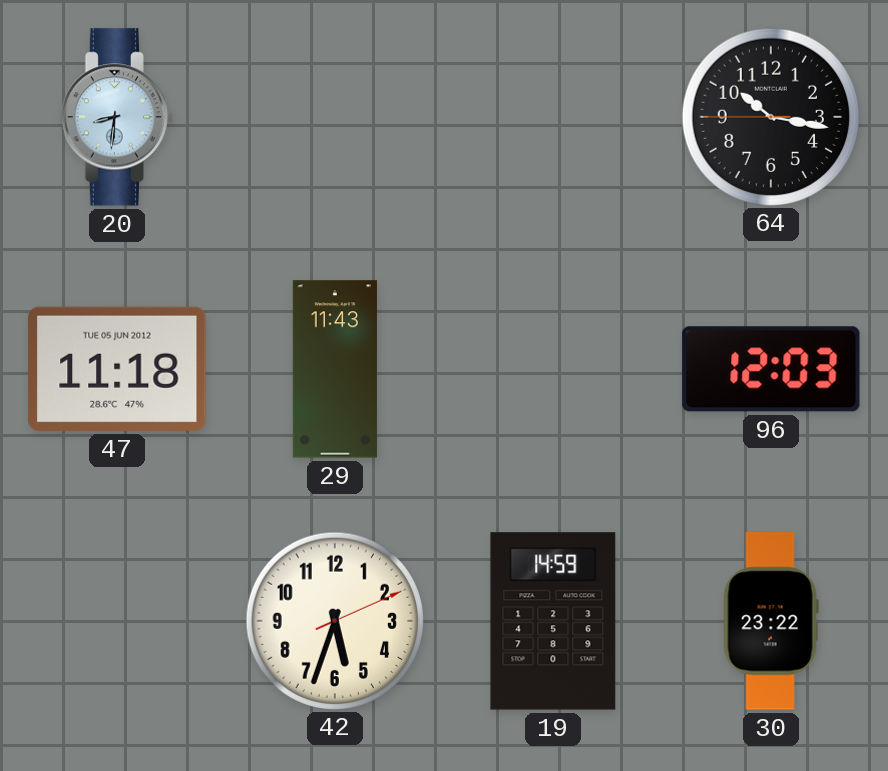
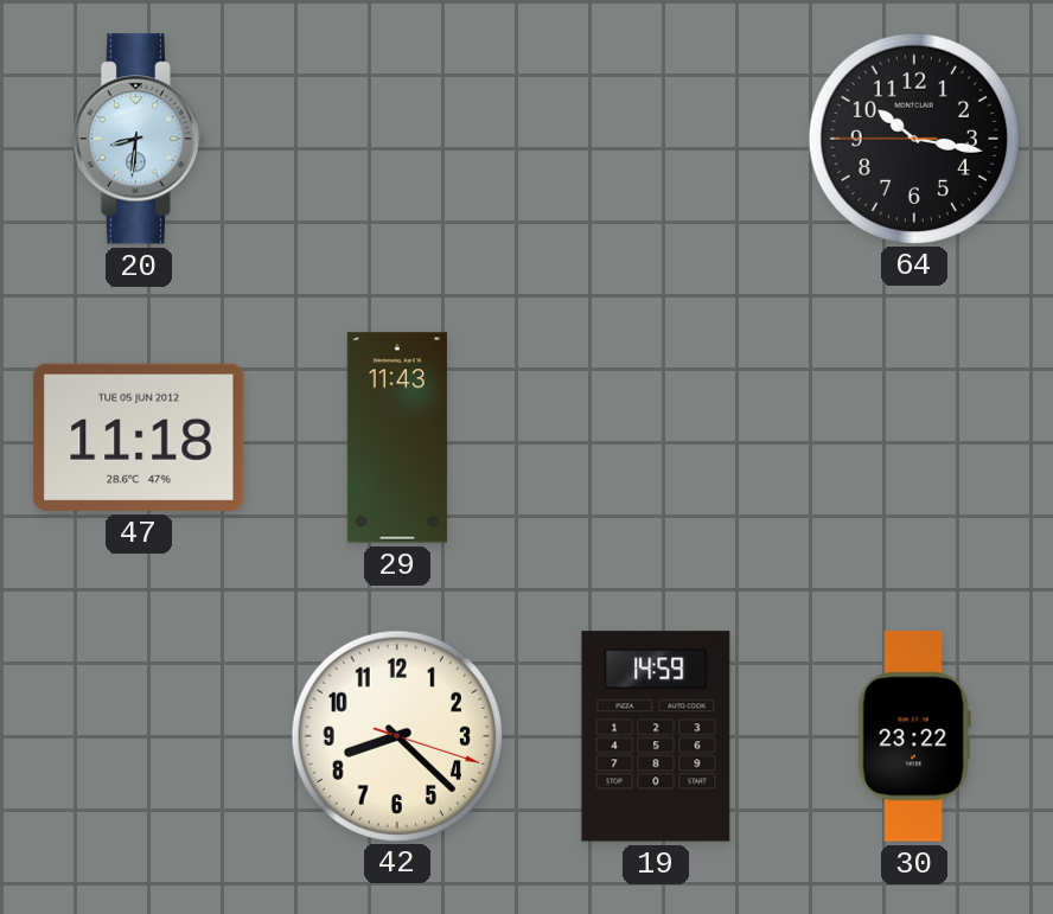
96: 12:03 -> none (771, 369)
42: 5:33 -> 8:22 (396, 735)
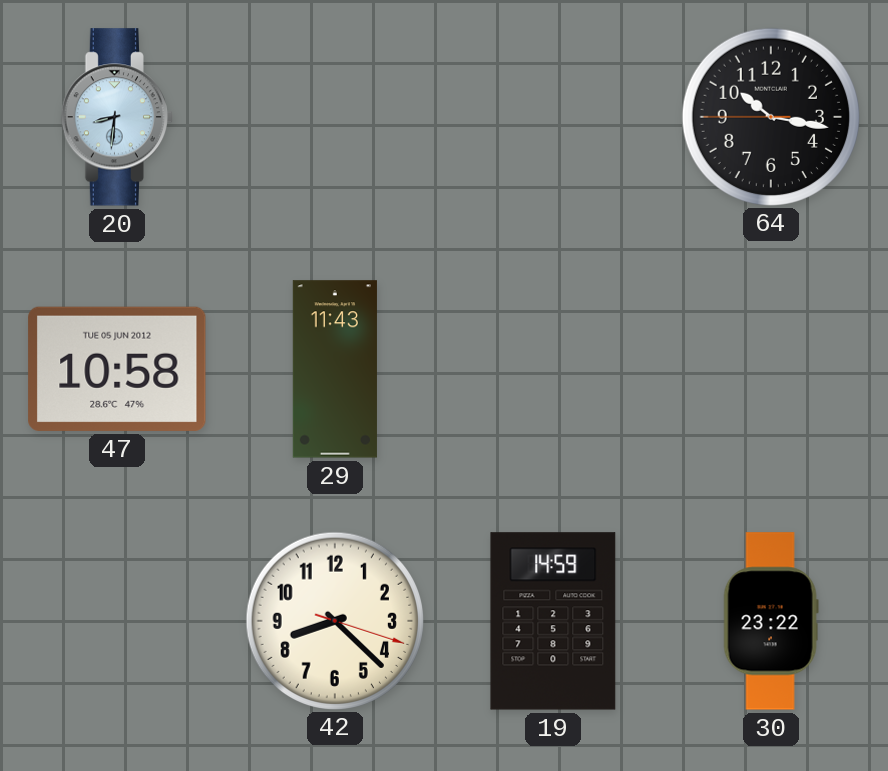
47: 11:18 -> 10:58 (117, 369)
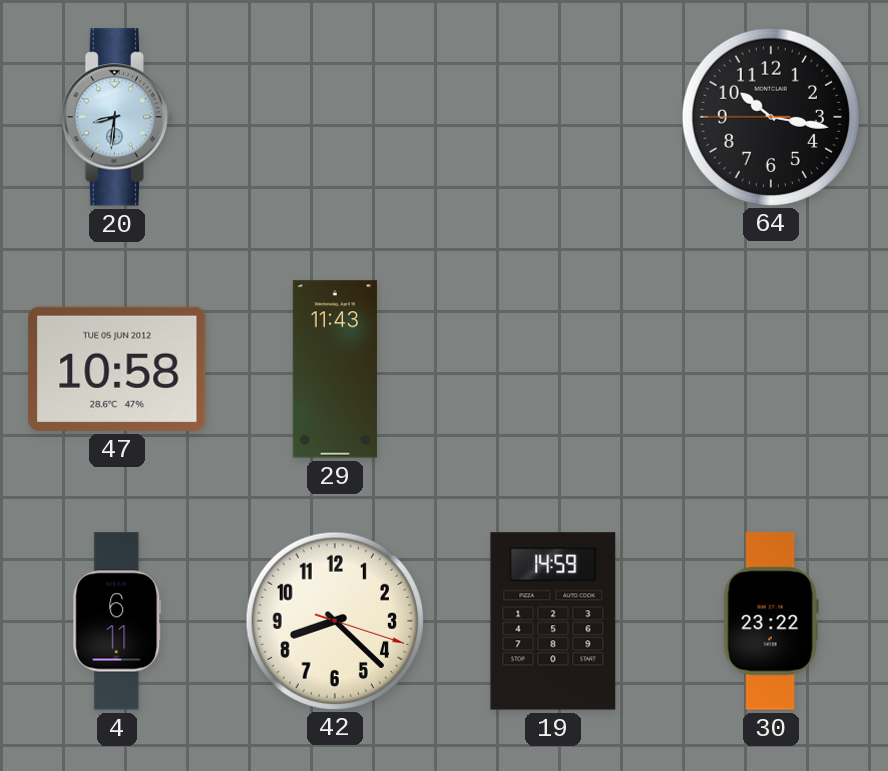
4: none -> 6:11 (117, 621)
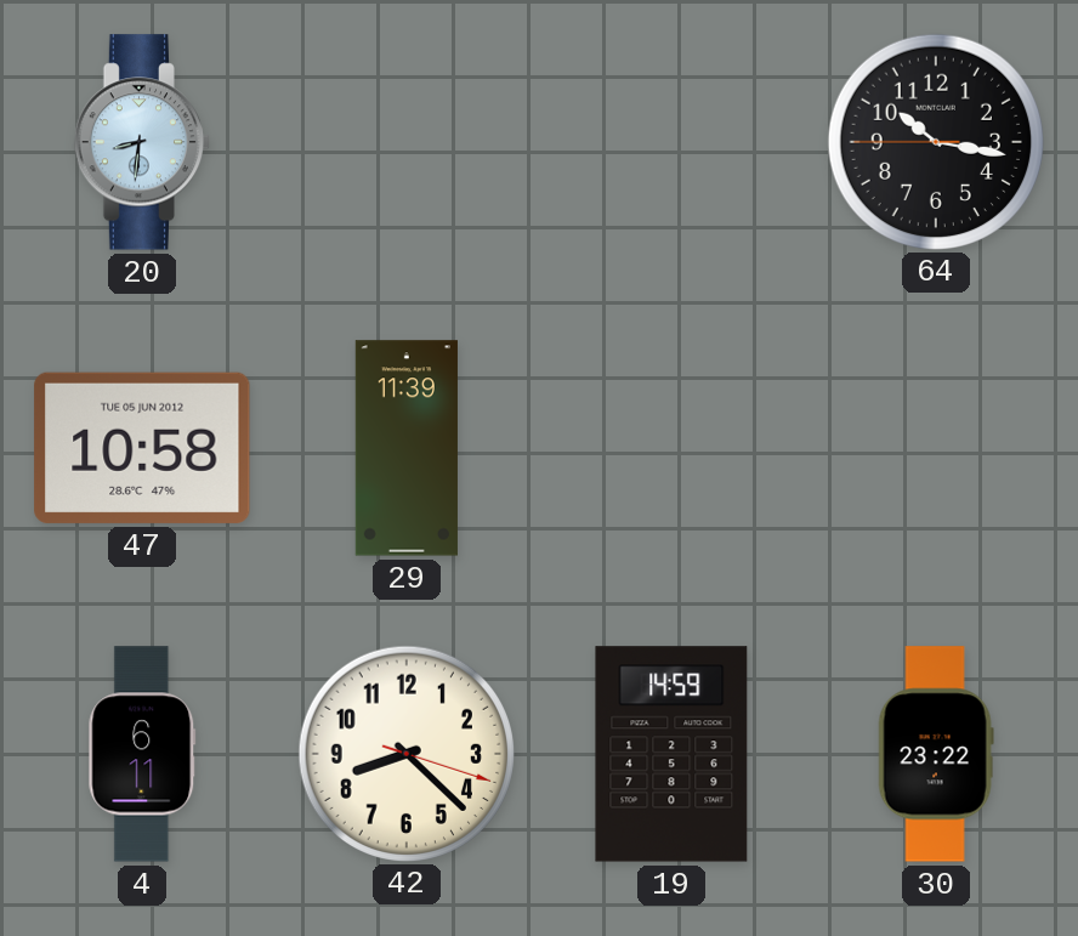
29: 11:43 -> 11:39 (407, 448)
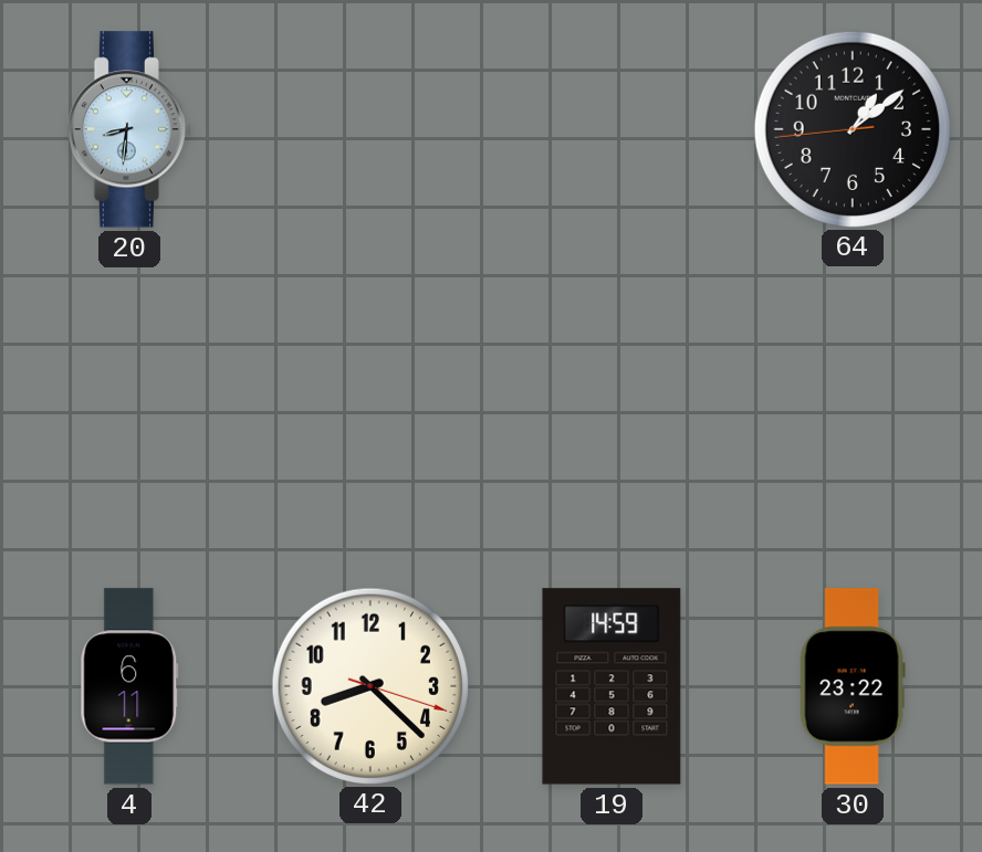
64: 10:16 -> 1:08 (852, 128)
47: 10:58 -> none (142, 448)
29: 11:39 -> none (407, 448)
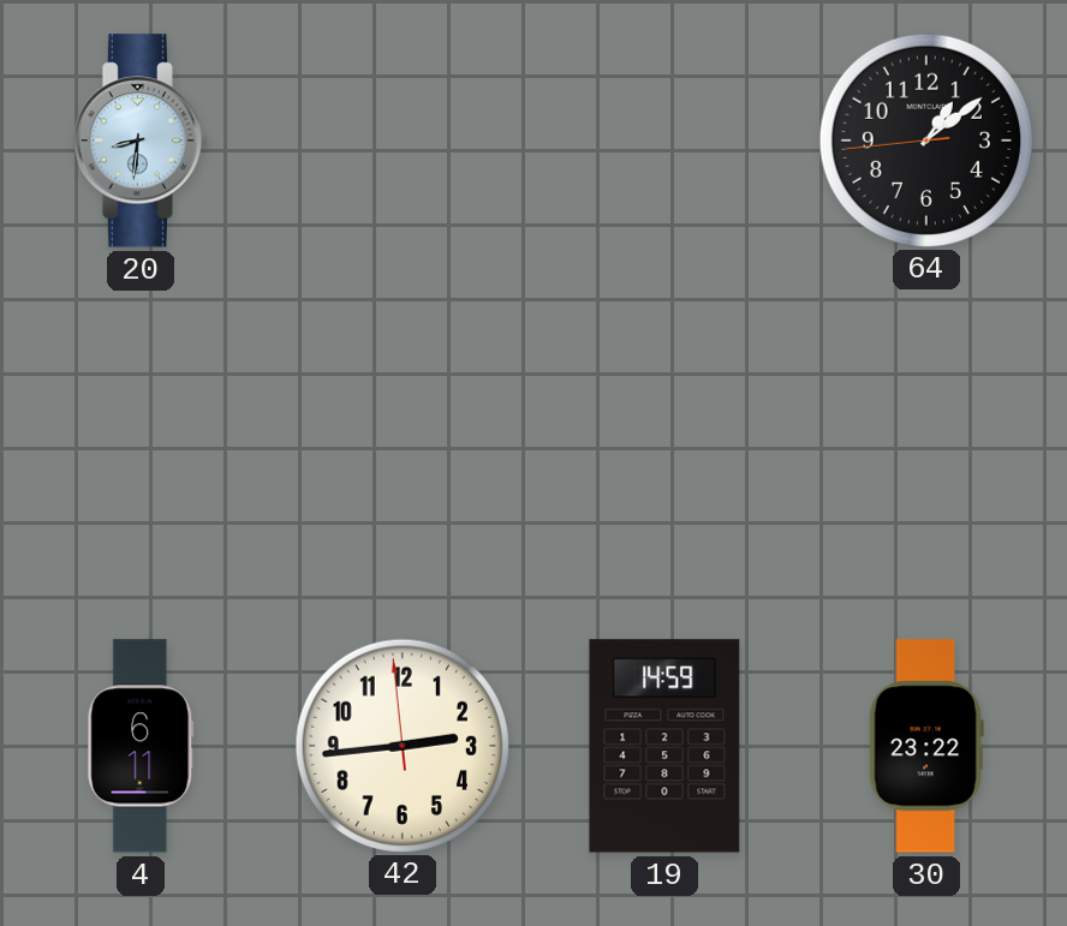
42: 8:22 -> 2:43 (401, 745)
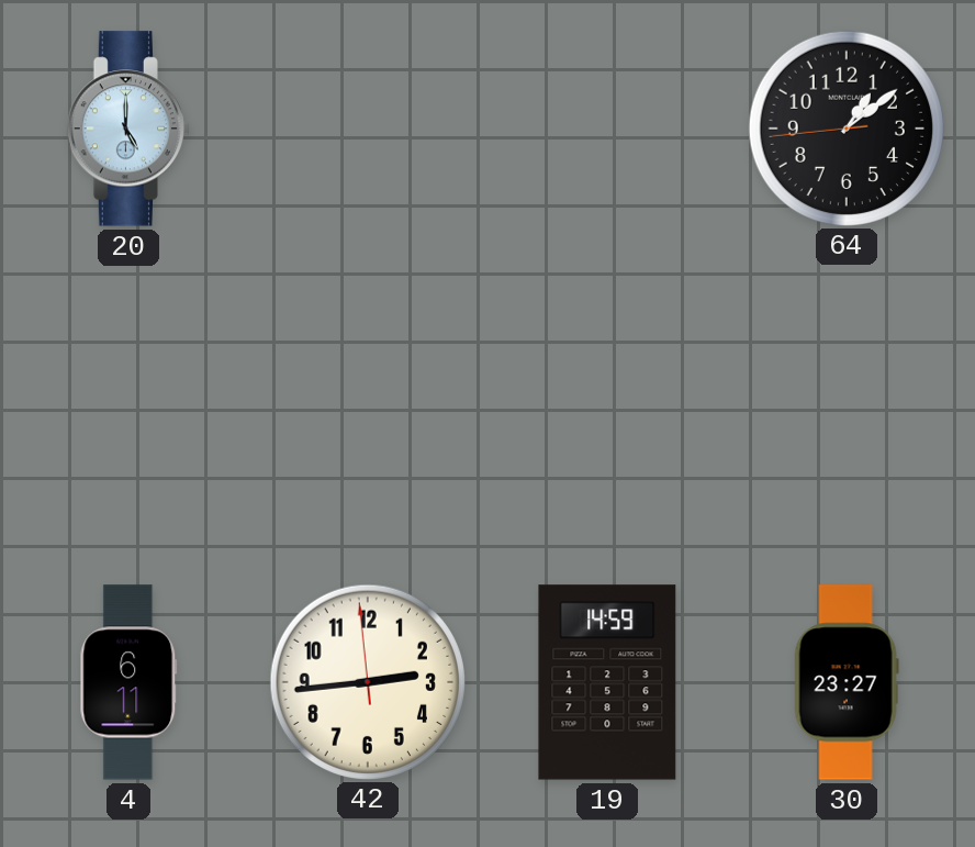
20: 8:31 -> 5:00 (128, 129)
30: 23:22 -> 23:27 (847, 682)
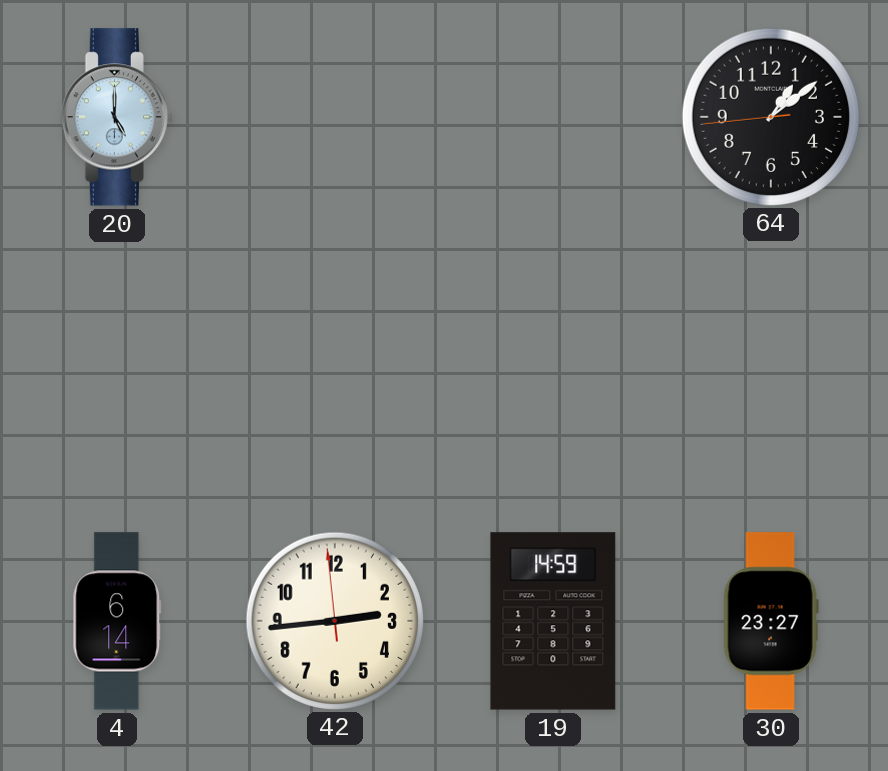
4: 6:11 -> 6:14 (117, 621)
